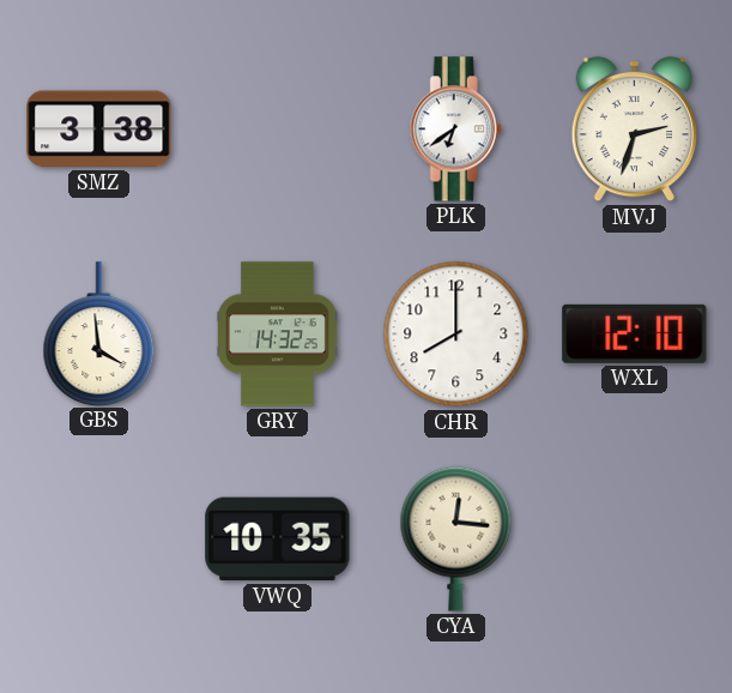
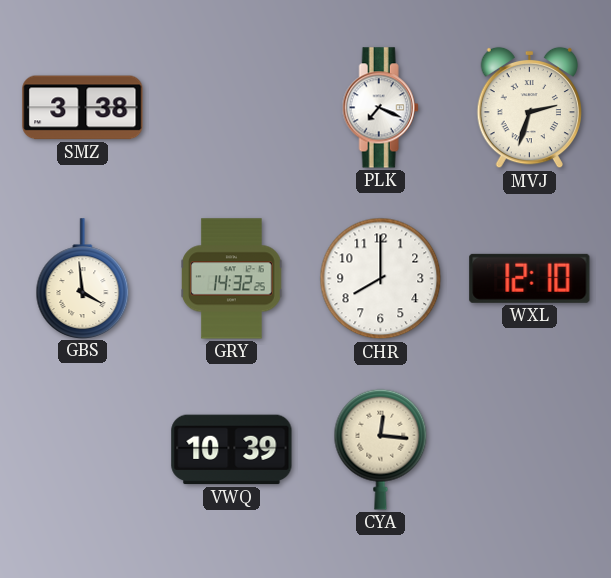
PLK: 6:39 -> 7:19 (380, 108)
VWQ: 10:35 -> 10:39 (232, 450)
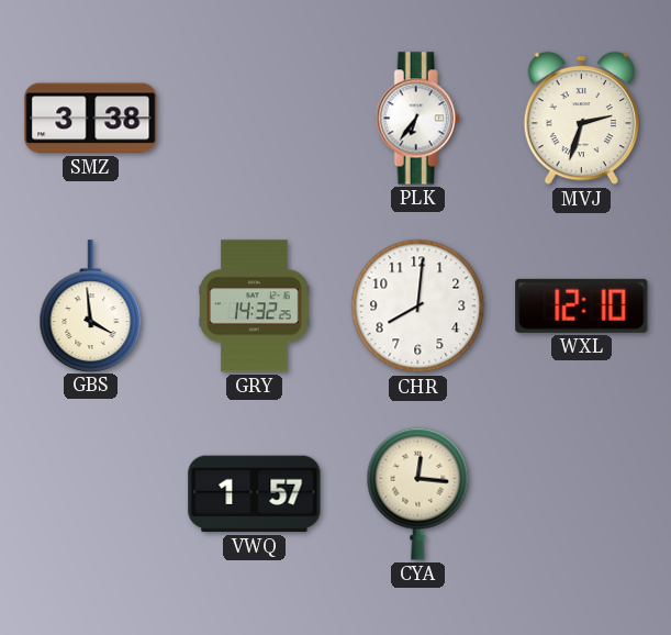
PLK: 7:19 -> 6:36 (417, 119)
CHR: 8:00 -> 8:01 (418, 307)
VWQ: 10:39 -> 1:57 (255, 494)
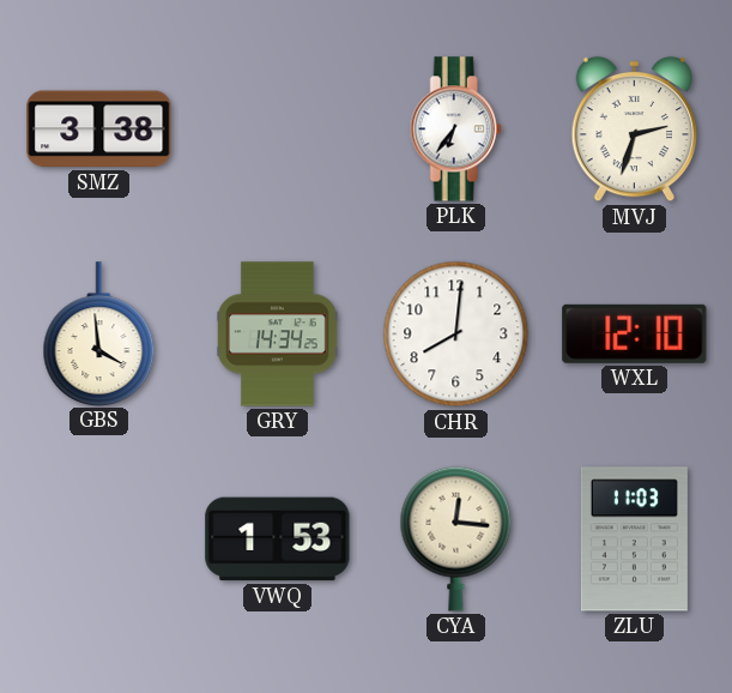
GRY: 14:32 -> 14:34 (278, 335)
VWQ: 1:57 -> 1:53 (278, 540)
ZLU: none -> 11:03 (634, 540)
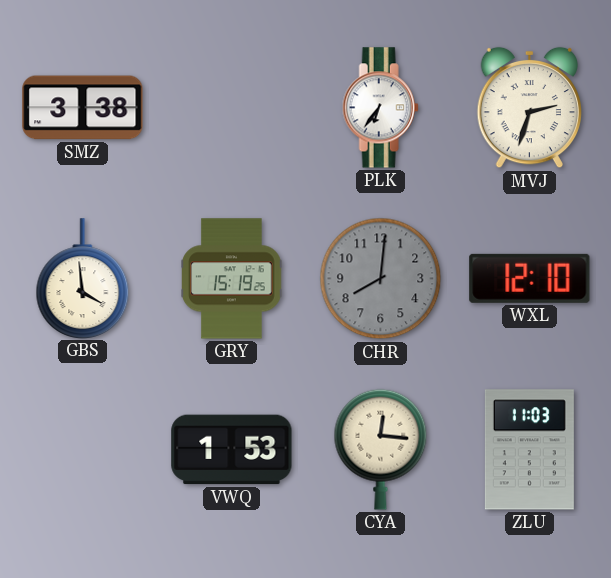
GRY: 14:34 -> 15:19 (232, 279)
CHR dial: white -> grey (381, 279)
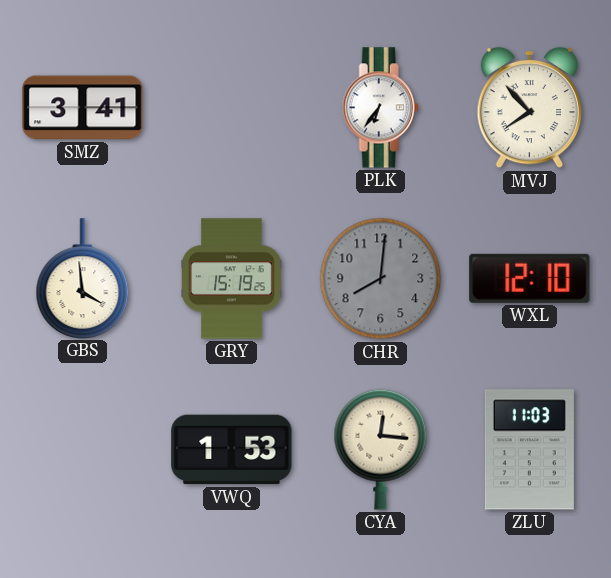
SMZ: 3:38 -> 3:41 (83, 108)
MVJ: 2:33 -> 7:53 (529, 108)
